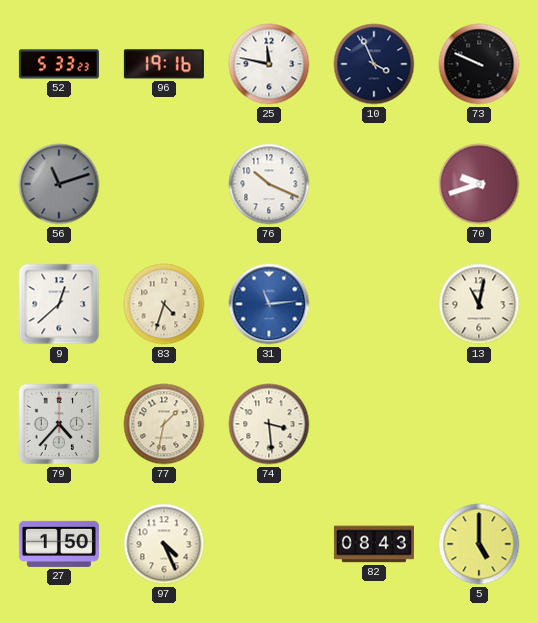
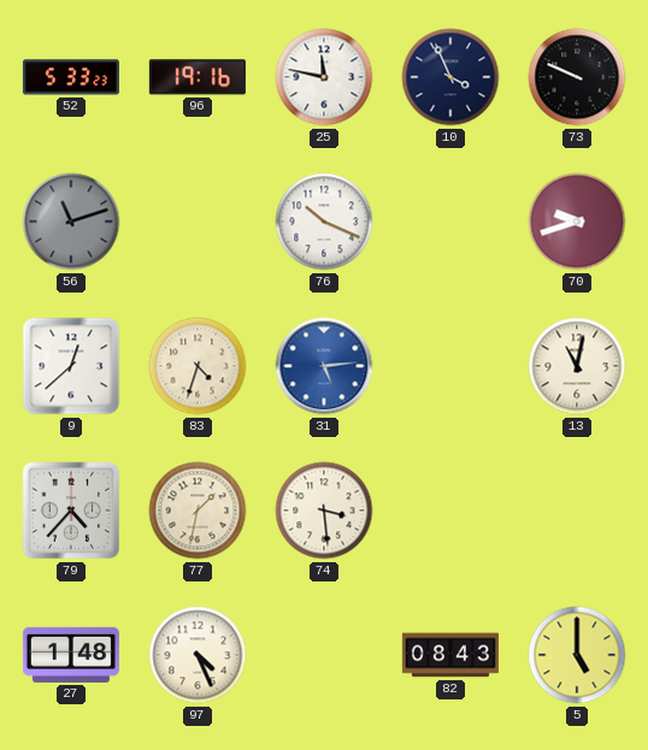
31: 11:14 -> 5:14 (324, 366)
27: 1:50 -> 1:48 (71, 655)
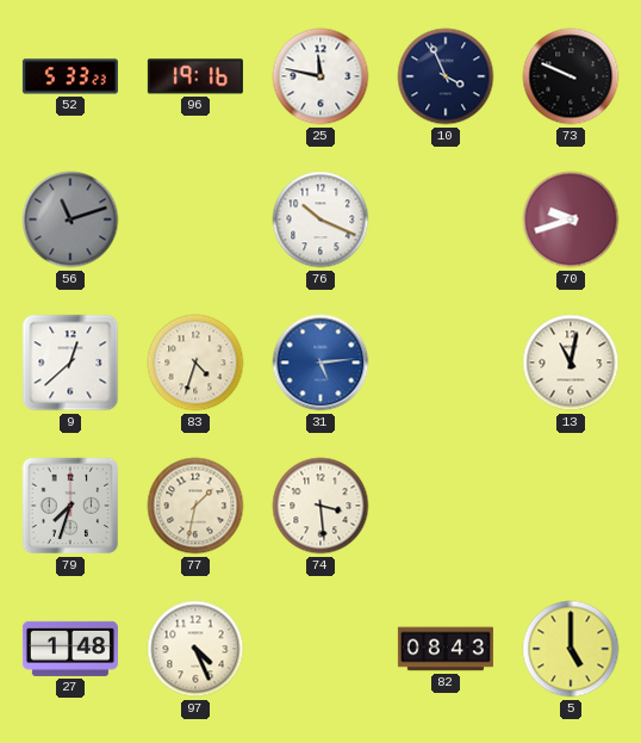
79: 4:37 -> 7:33 (70, 506)
